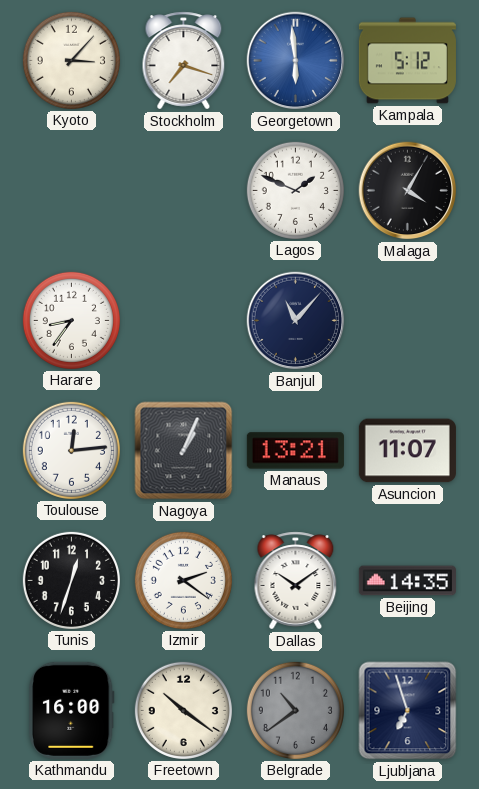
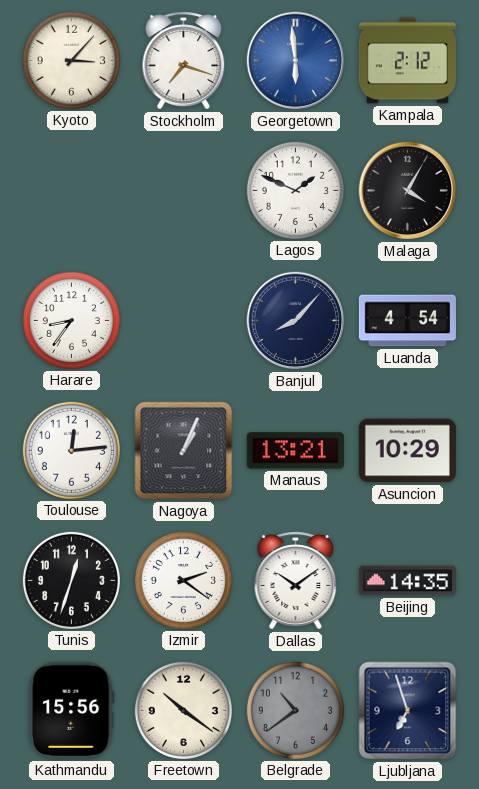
Kampala: 5:12 -> 2:12 (407, 61)
Banjul: 11:07 -> 8:07 (296, 321)
Luanda: none -> 4:54 (407, 321)
Asuncion: 11:07 -> 10:29 (407, 451)
Kathmandu: 16:00 -> 15:56 (72, 710)
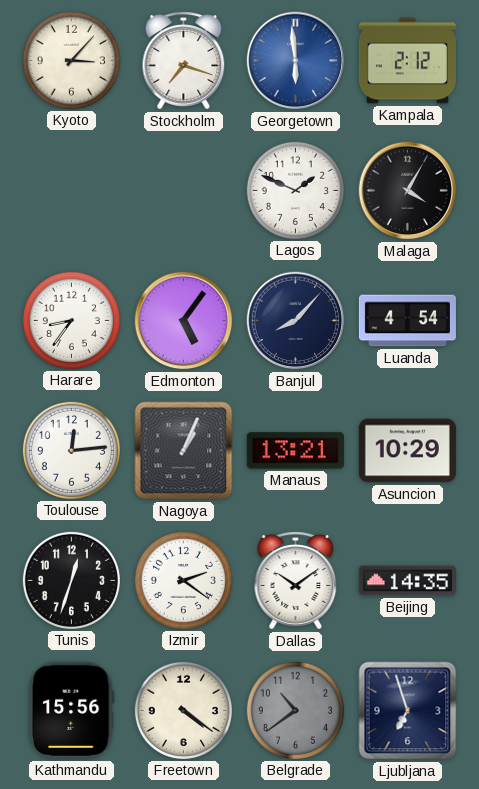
Edmonton: none -> 5:06 (184, 321)
Freetown: 10:21 -> 4:21 (183, 710)
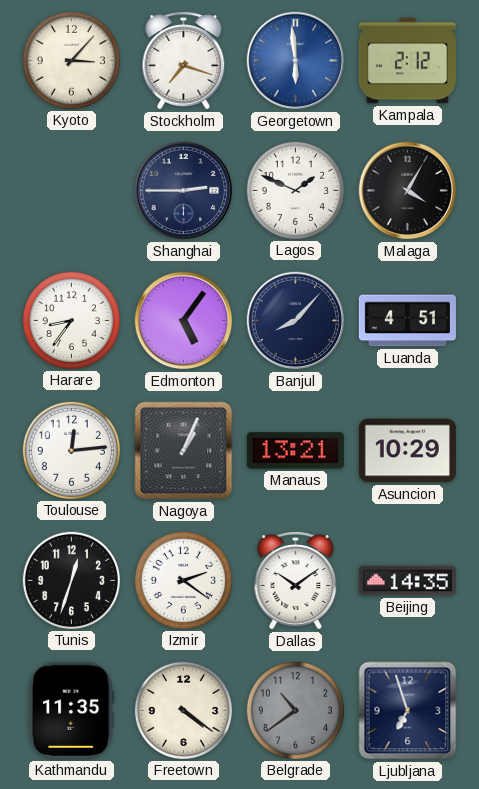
Shanghai: none -> 2:45 (184, 191)
Luanda: 4:54 -> 4:51 (407, 321)
Kathmandu: 15:56 -> 11:35 (72, 710)
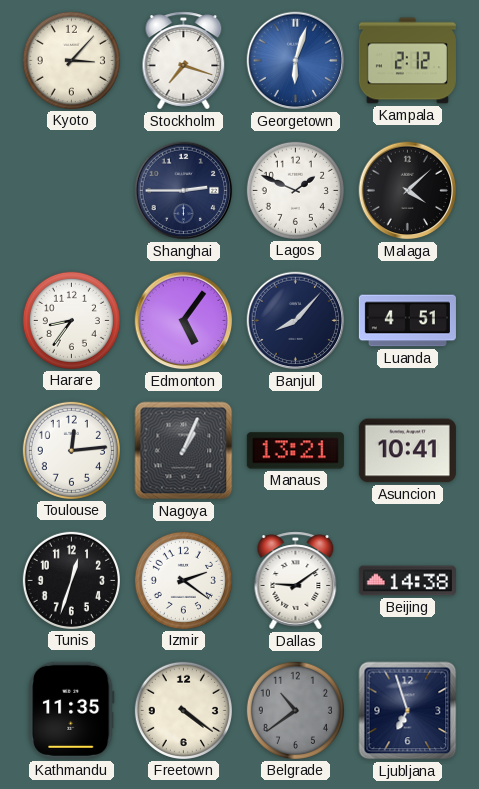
Georgetown: 5:59 -> 6:03 (296, 61)
Malaga: 4:05 -> 4:08 (408, 191)
Asuncion: 10:29 -> 10:41 (407, 451)
Dallas: 10:09 -> 9:09 (296, 581)
Beijing: 14:35 -> 14:38 (407, 581)
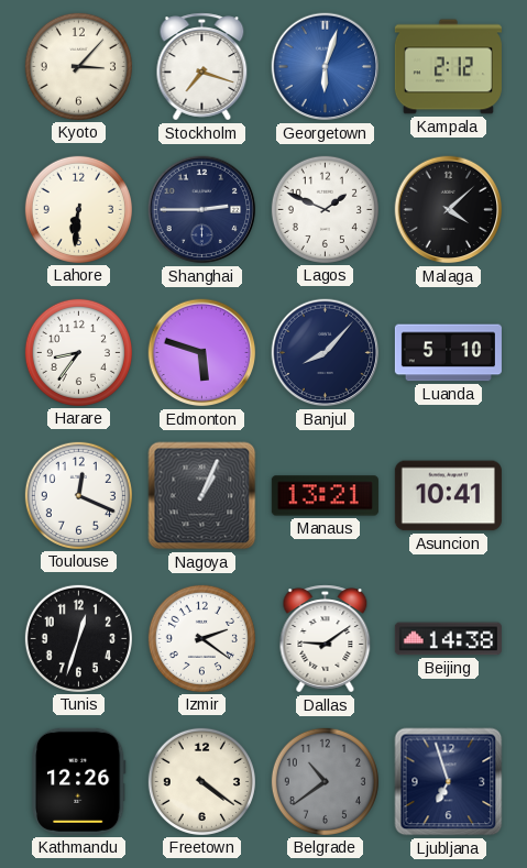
Lahore: none -> 6:31 (78, 209)
Edmonton: 5:06 -> 5:48 (202, 353)
Luanda: 4:51 -> 5:10 (448, 353)
Toulouse: 12:14 -> 12:19 (78, 495)
Kathmandu: 11:35 -> 12:26 (79, 781)
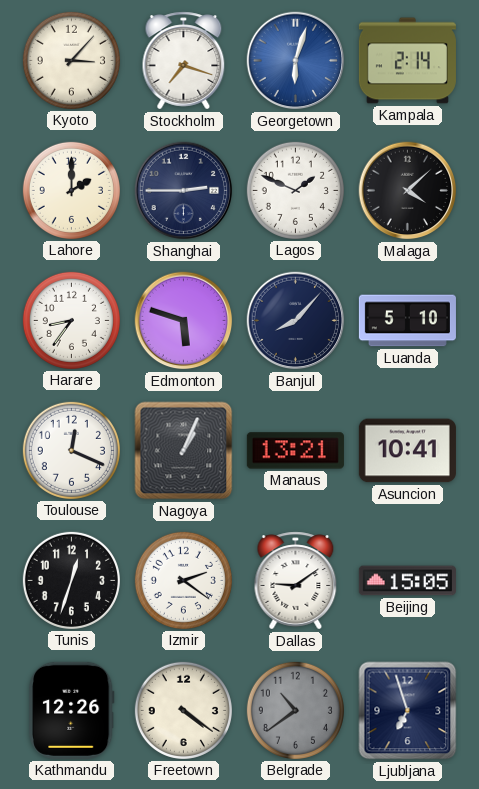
Kampala: 2:12 -> 2:14 (407, 61)
Lahore: 6:31 -> 2:00 (71, 190)
Beijing: 14:38 -> 15:05 (407, 581)
